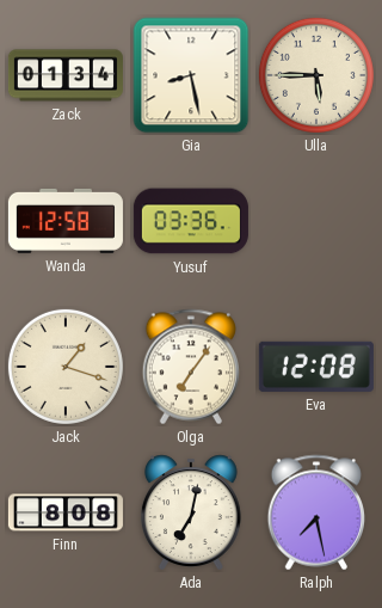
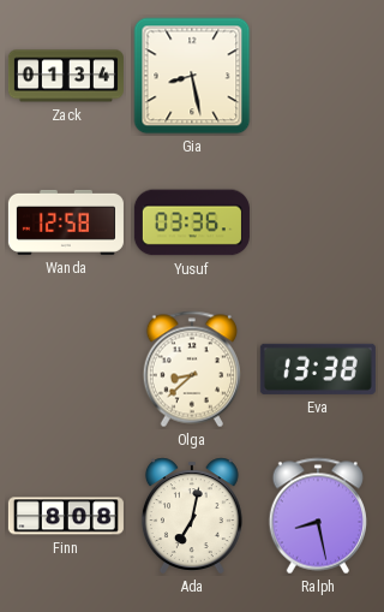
Ulla: 5:45 -> none (316, 75)
Jack: 1:18 -> none (66, 367)
Olga: 7:06 -> 8:38 (191, 369)
Eva: 12:08 -> 13:38 (318, 369)
Ralph: 7:28 -> 8:28 (317, 516)
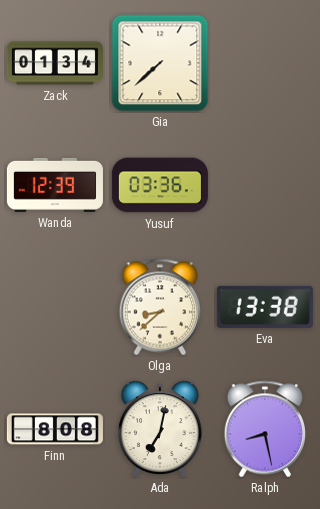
Gia: 8:28 -> 7:38 (160, 63)
Wanda: 12:58 -> 12:39 (55, 185)
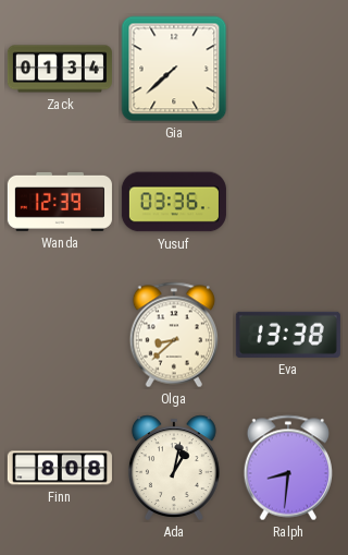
Ada: 7:02 -> 1:02 (174, 468)
Ralph: 8:28 -> 8:31 (287, 468)
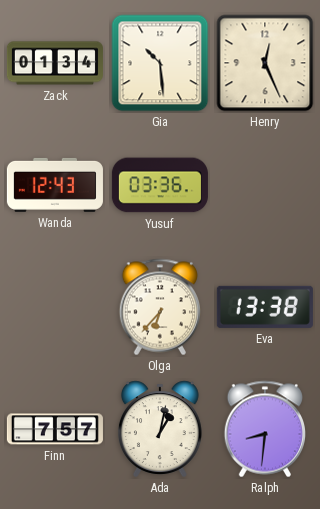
Gia: 7:38 -> 10:29 (160, 63)
Henry: none -> 12:26 (265, 63)
Wanda: 12:39 -> 12:43 (55, 185)
Olga: 8:38 -> 6:37 (159, 307)
Finn: 8:08 -> 7:57 (55, 429)
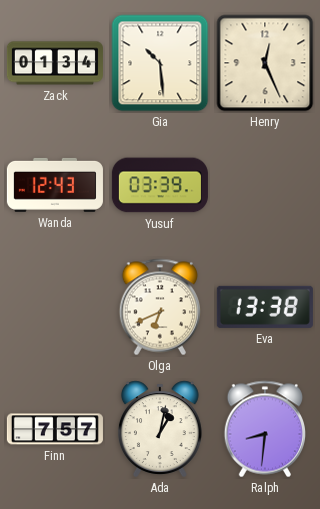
Yusuf: 03:36 -> 03:39 (160, 185)
Olga: 6:37 -> 6:41 (159, 307)
